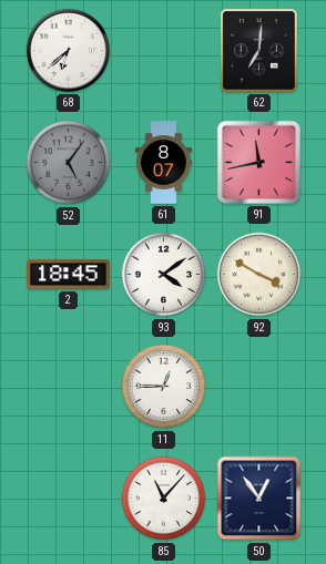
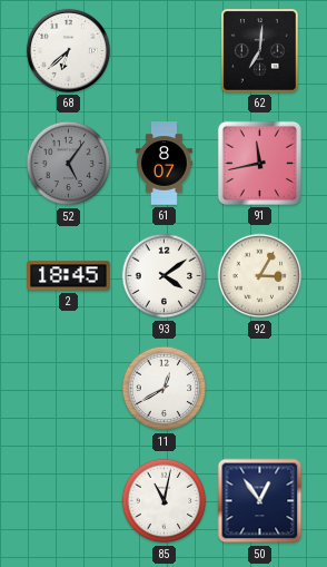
92: 3:50 -> 3:05 (260, 276)
11: 12:45 -> 12:40 (165, 389)
85: 11:07 -> 11:02 (165, 501)
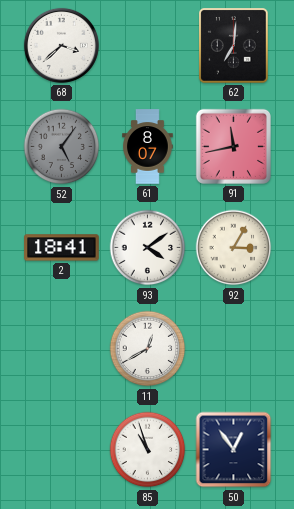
68: 6:38 -> 3:38 (61, 45)
2: 18:45 -> 18:41 (62, 248)
85: 11:02 -> 10:57 (148, 450)
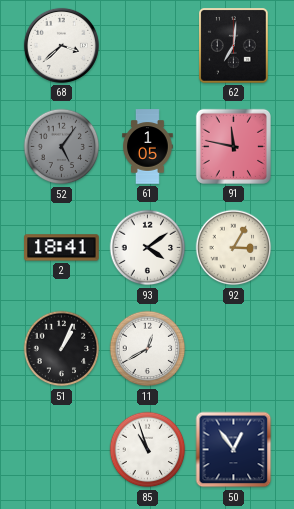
61: 8:07 -> 1:05 (148, 147)
91: 11:43 -> 11:47 (233, 146)
51: none -> 1:04 (62, 349)
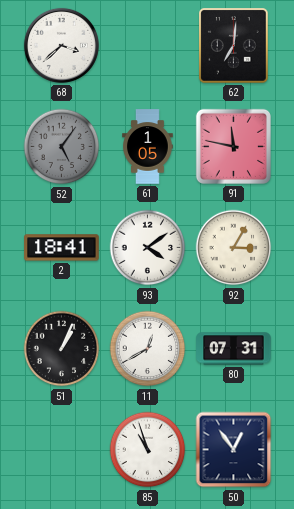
80: none -> 07:31 (234, 349)
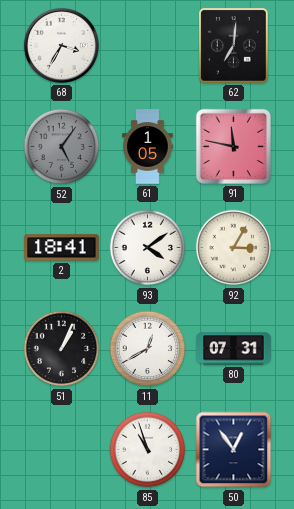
68: 3:38 -> 3:35 (61, 45)
